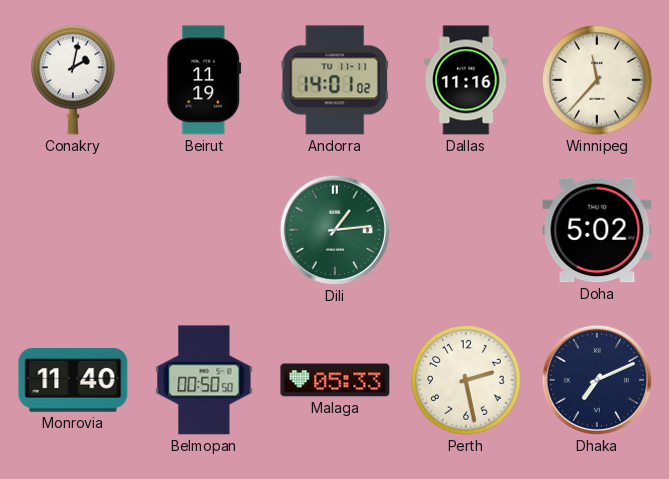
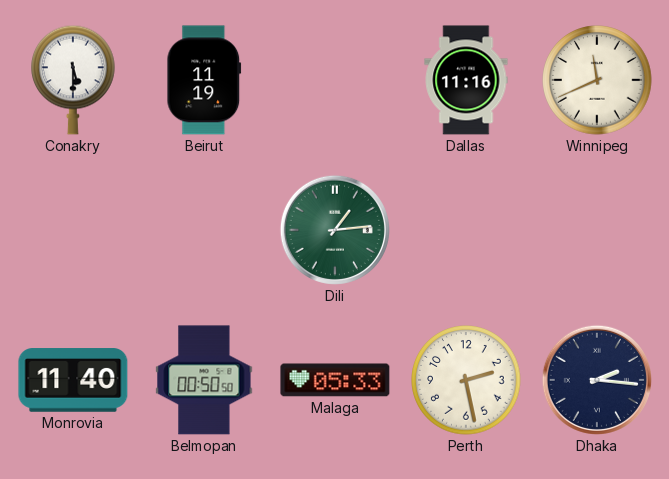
Conakry: 2:02 -> 5:30 (74, 80)
Andorra: 14:01 -> none (335, 80)
Winnipeg: 11:37 -> 11:41 (597, 80)
Doha: 5:02 -> none (597, 230)
Dhaka: 7:11 -> 2:16 (597, 380)
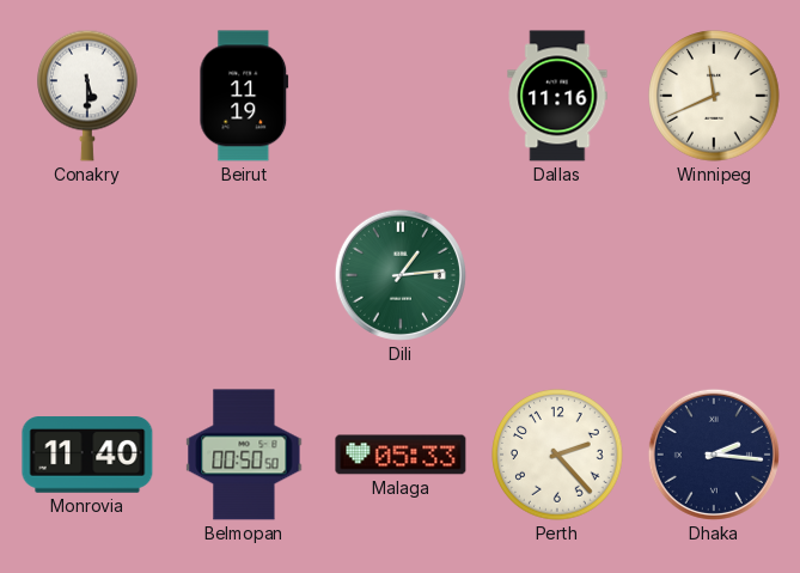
Perth: 2:28 -> 2:23 (557, 455)
